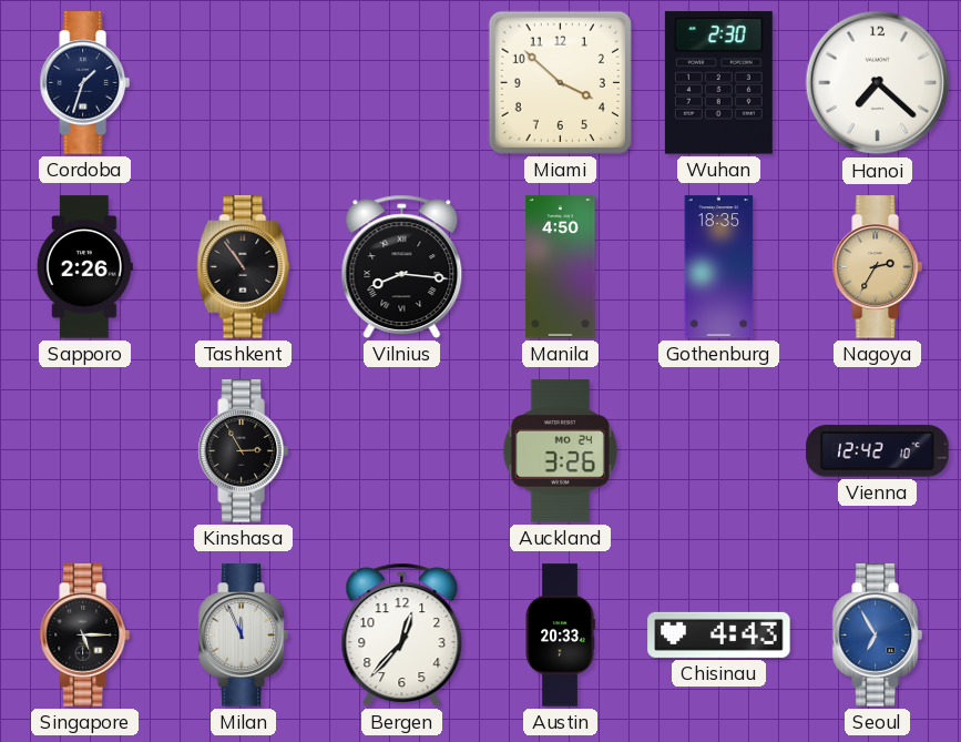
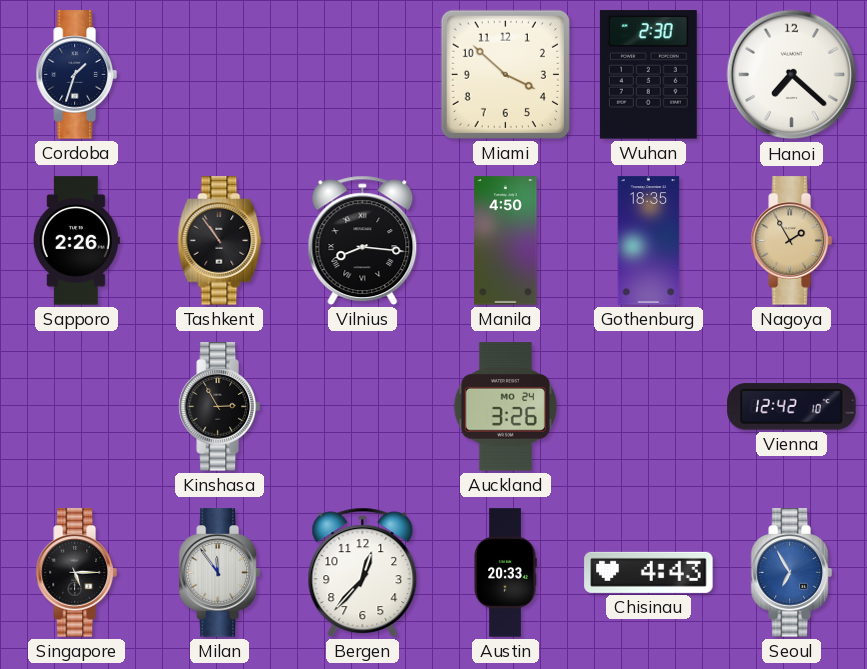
Nagoya: 2:35 -> 1:55 (791, 241)
Milan: 11:56 -> 11:54 (219, 573)
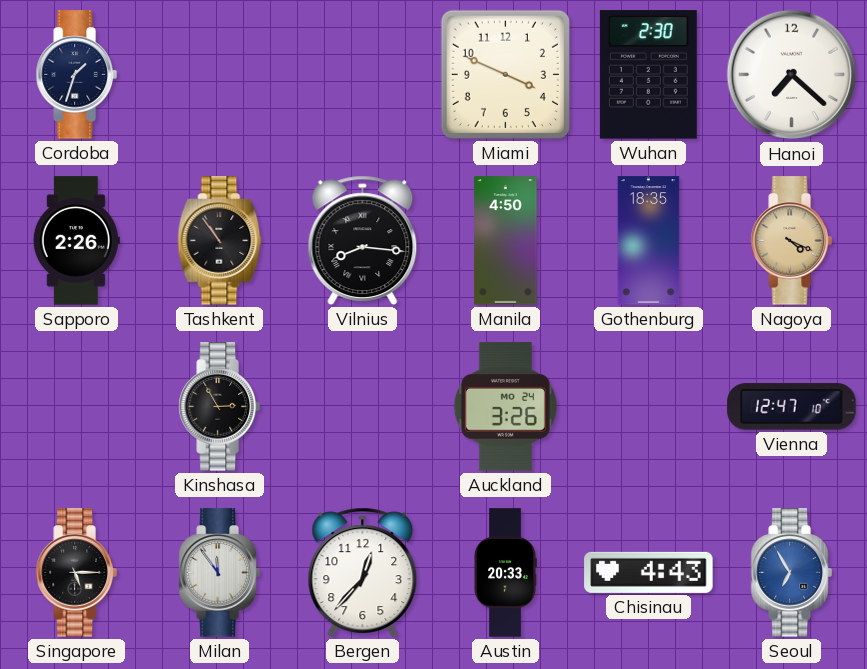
Miami: 3:52 -> 3:49 (505, 74)
Nagoya: 1:55 -> 4:19 (791, 241)
Vienna: 12:42 -> 12:47 (792, 407)
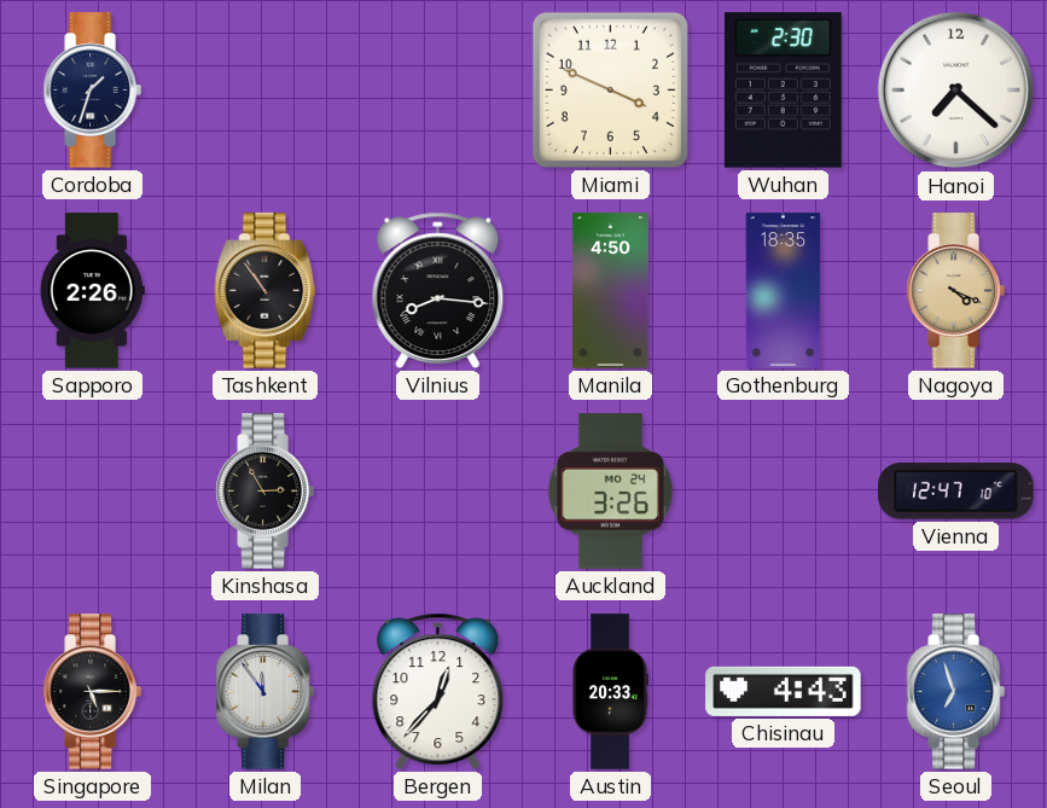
Seoul: 6:55 -> 6:57 (955, 692)
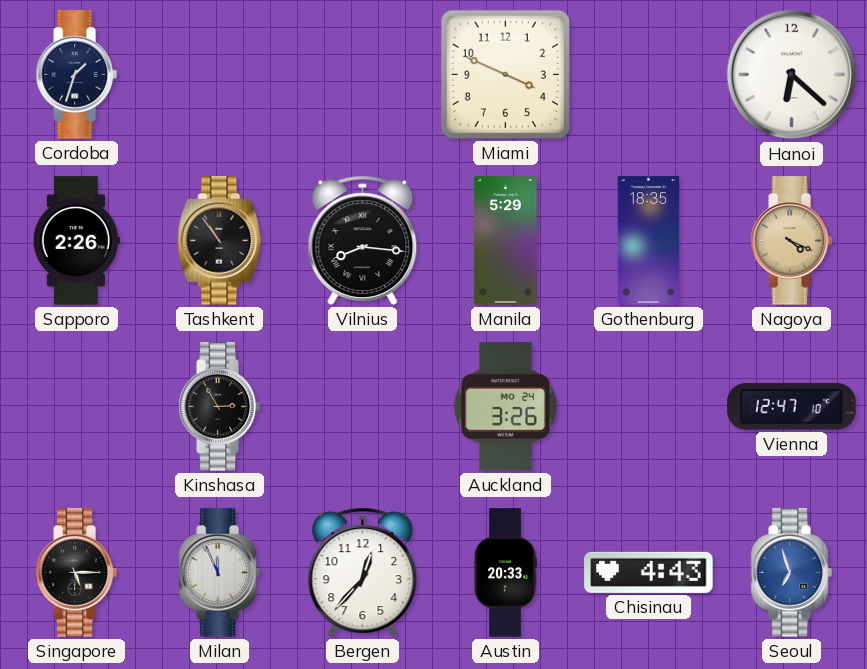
Wuhan: 2:30 -> none (783, 91)
Hanoi: 7:22 -> 6:22 (792, 75)
Manila: 4:50 -> 5:29 (506, 241)
Milan: 11:54 -> 11:56 (219, 573)
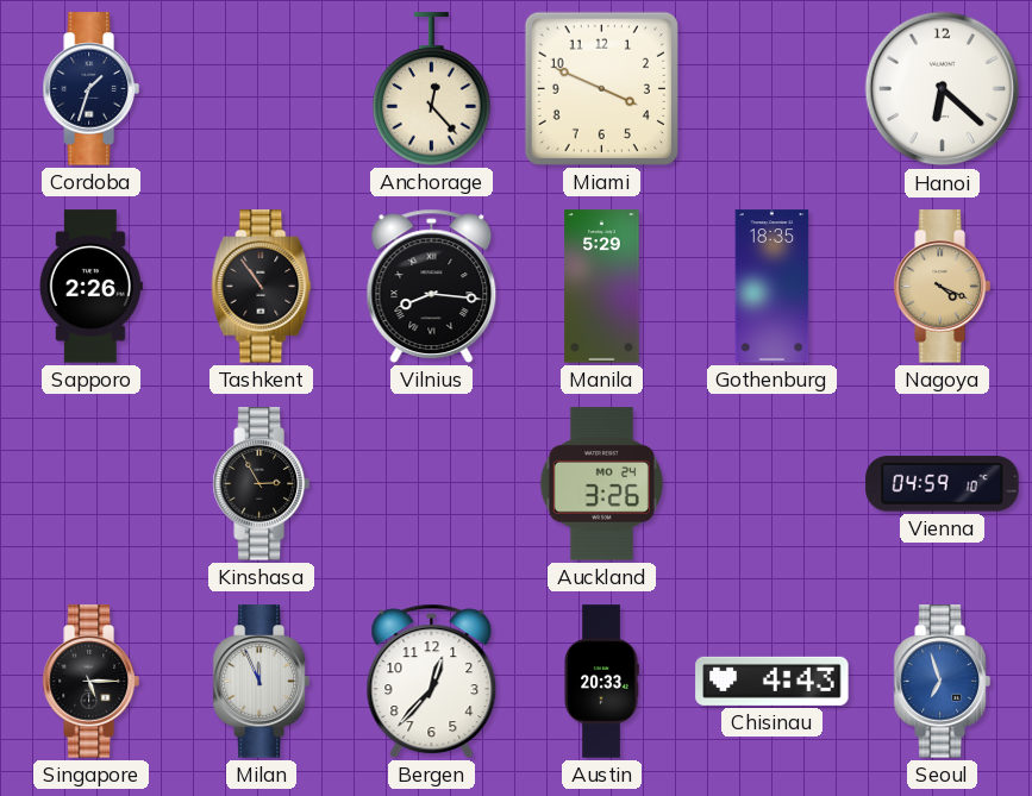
Anchorage: none -> 12:23 (432, 89)
Vienna: 12:47 -> 04:59 (943, 484)
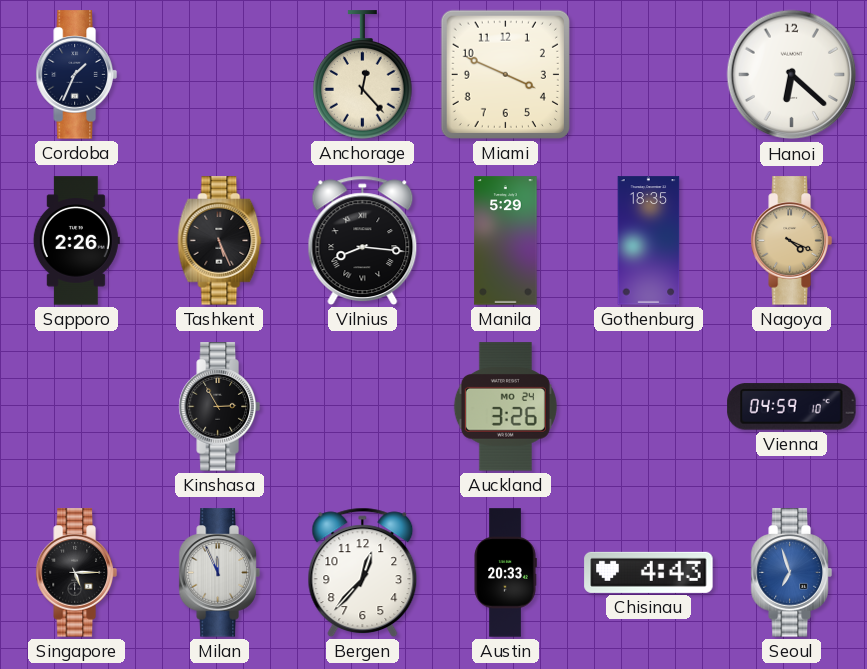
Cordoba: 1:33 -> 1:34 (76, 75)
Tashkent: 10:54 -> 5:26 (220, 241)
